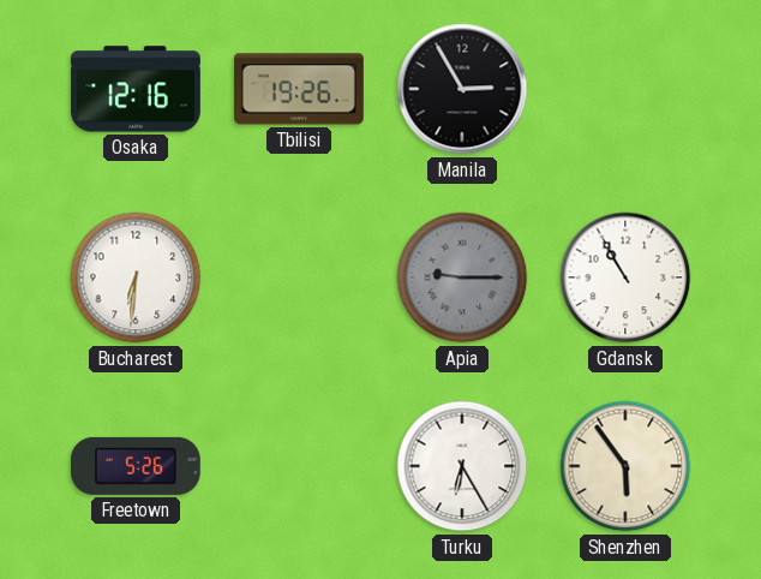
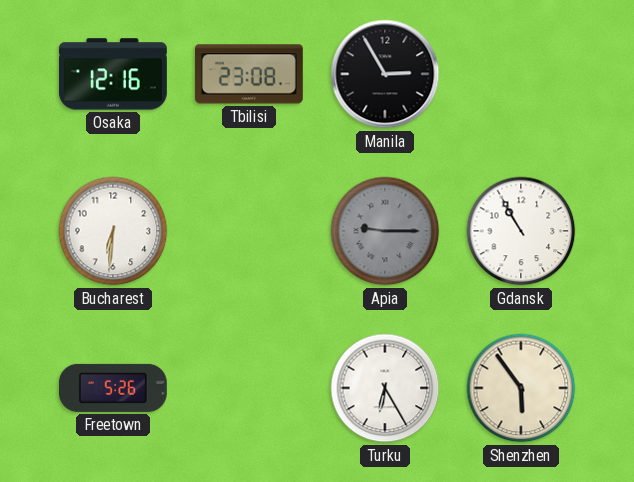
Tbilisi: 19:26 -> 23:08 (249, 74)
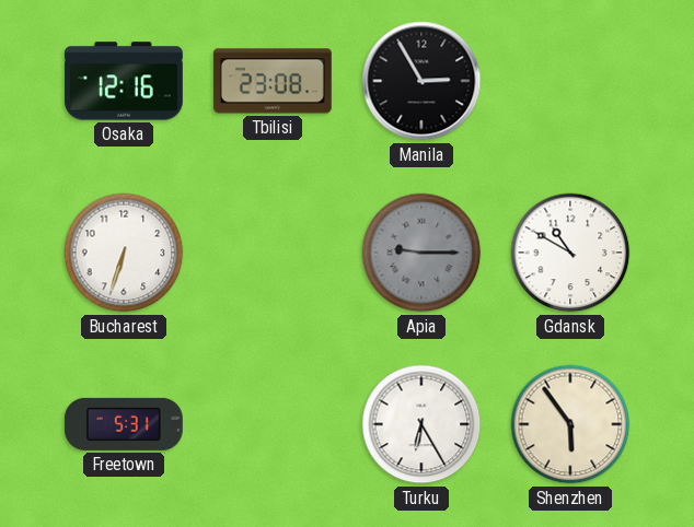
Bucharest: 6:31 -> 6:33 (124, 253)
Gdansk: 10:55 -> 10:50 (570, 253)
Freetown: 5:26 -> 5:31 (124, 424)
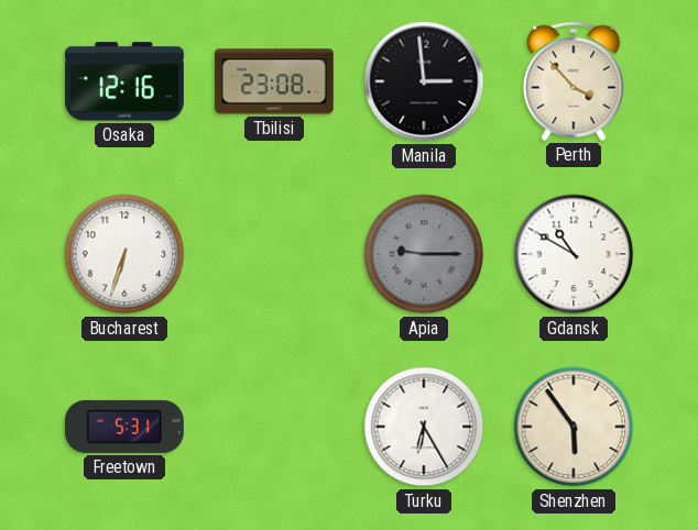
Manila: 2:55 -> 2:59 (424, 81)
Perth: none -> 3:53 (574, 81)
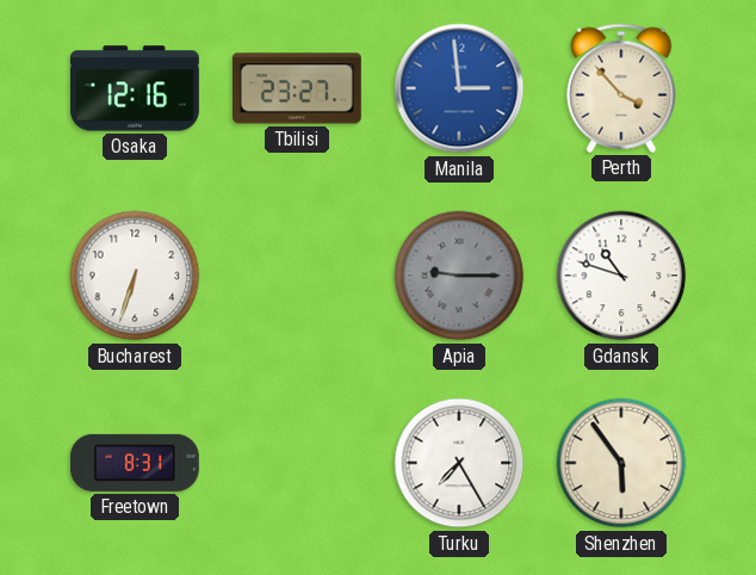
Tbilisi: 23:08 -> 23:27 (297, 88)
Manila dial: black -> blue (459, 88)
Gdansk: 10:50 -> 10:48 (621, 276)
Freetown: 5:31 -> 8:31 (135, 463)
Turku: 6:25 -> 7:25 (459, 463)
